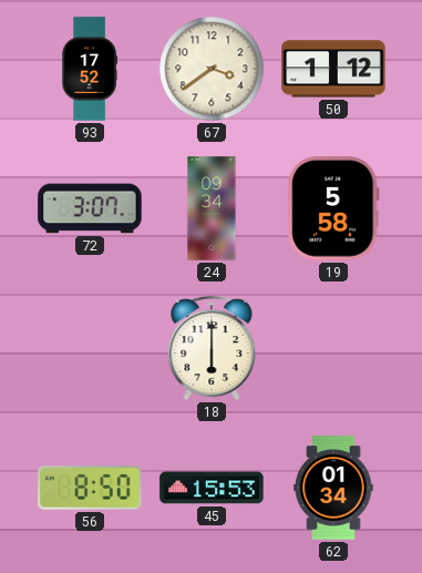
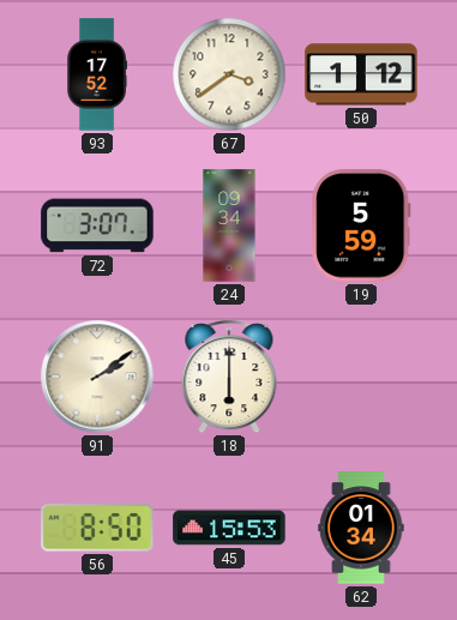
19: 5:58 -> 5:59 (361, 225)
91: none -> 2:09 (97, 377)
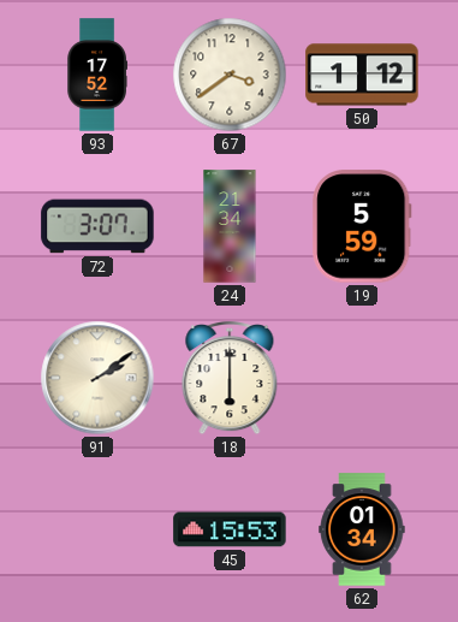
24: 09:34 -> 21:34 (230, 226)
56: 8:50 -> none (97, 528)
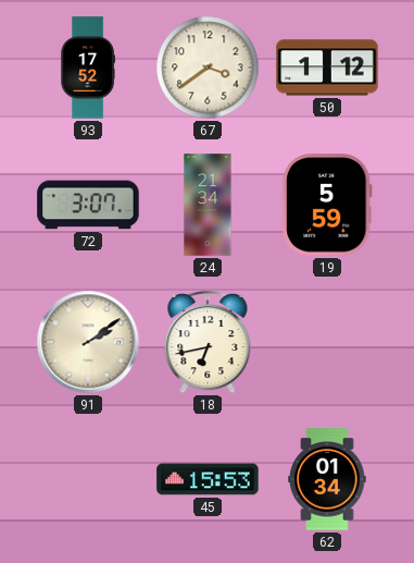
18: 6:00 -> 6:43 (208, 343)
